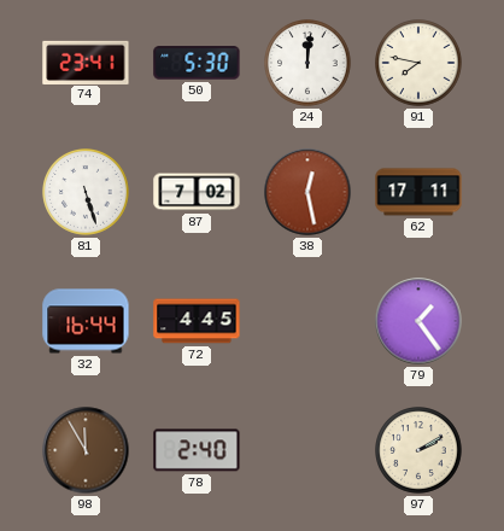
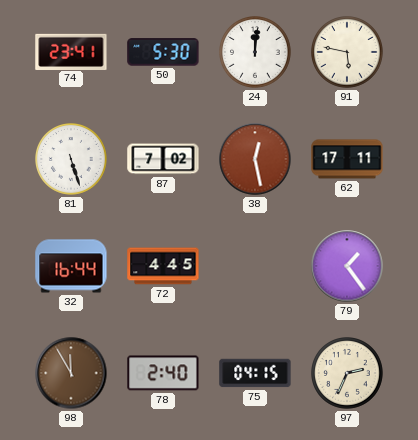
91: 7:47 -> 5:47 (348, 53)
75: none -> 04:15 (255, 373)
97: 2:10 -> 2:34 (348, 374)
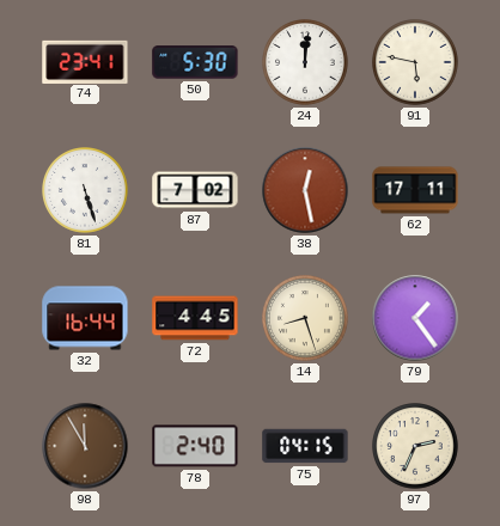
14: none -> 8:27 (306, 319)
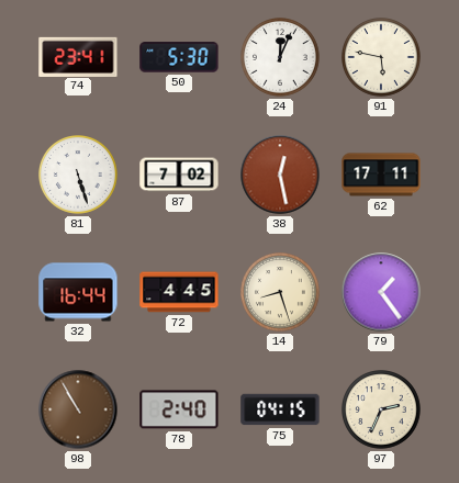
24: 12:01 -> 12:04 (281, 58)
98: 11:55 -> 10:55 (78, 409)
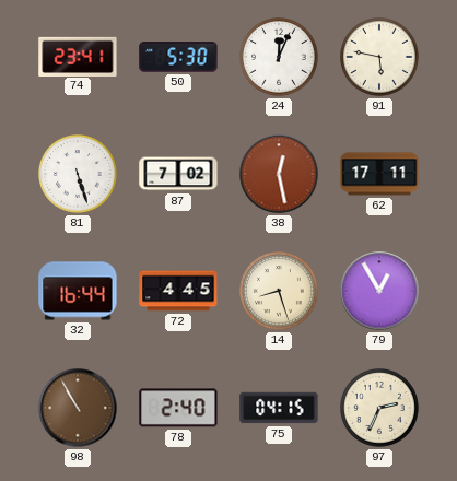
79: 1:24 -> 12:55 (379, 291)
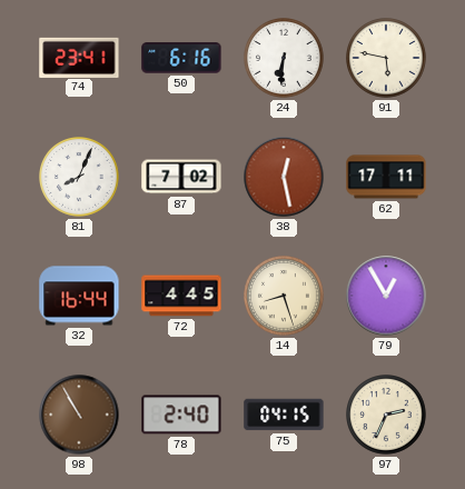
50: 5:30 -> 6:16 (181, 58)
24: 12:04 -> 6:31 (285, 59)
81: 5:27 -> 8:04 (80, 178)
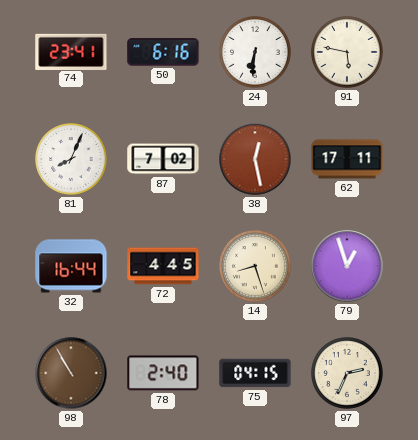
79: 12:55 -> 12:57 (347, 266)
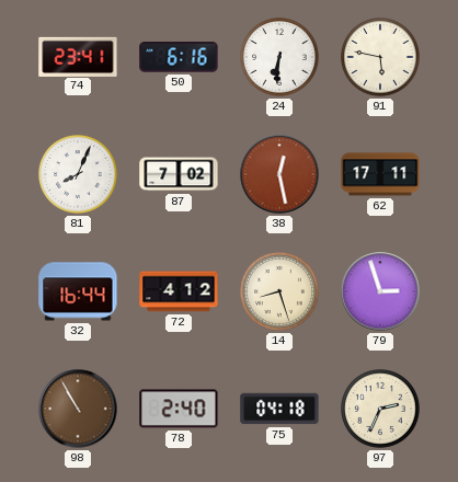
72: 4:45 -> 4:12 (179, 291)
79: 12:57 -> 2:57 (380, 291)
75: 04:15 -> 04:18 (279, 409)
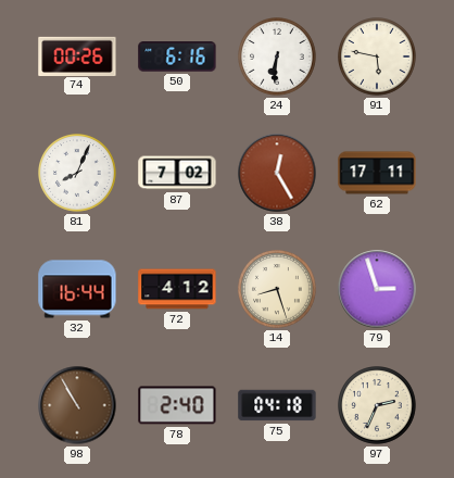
74: 23:41 -> 00:26 (77, 55)
38: 12:28 -> 12:25 (277, 173)
